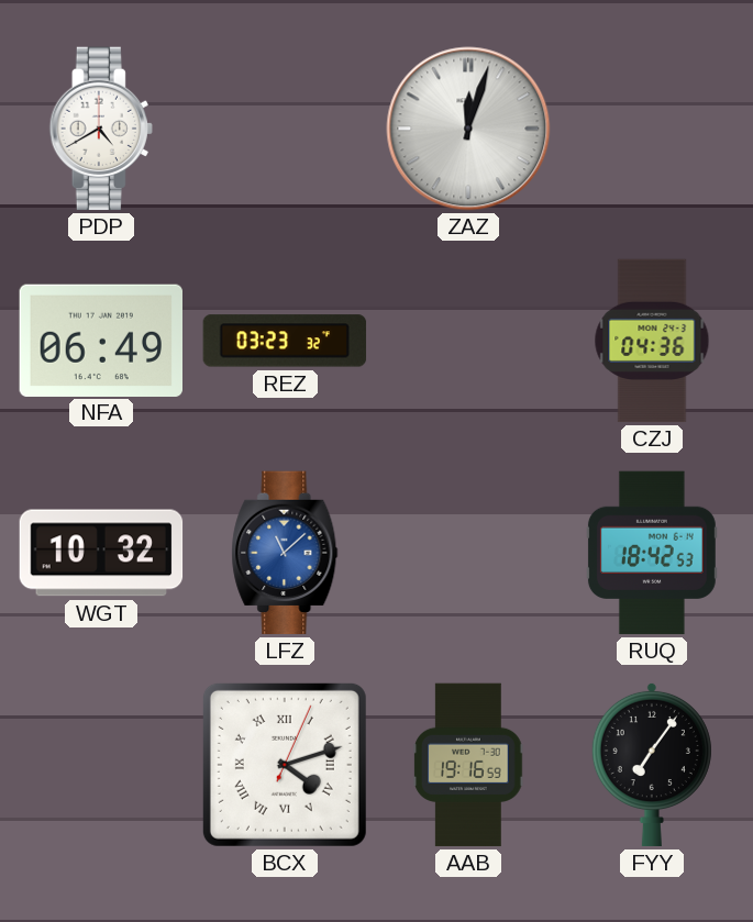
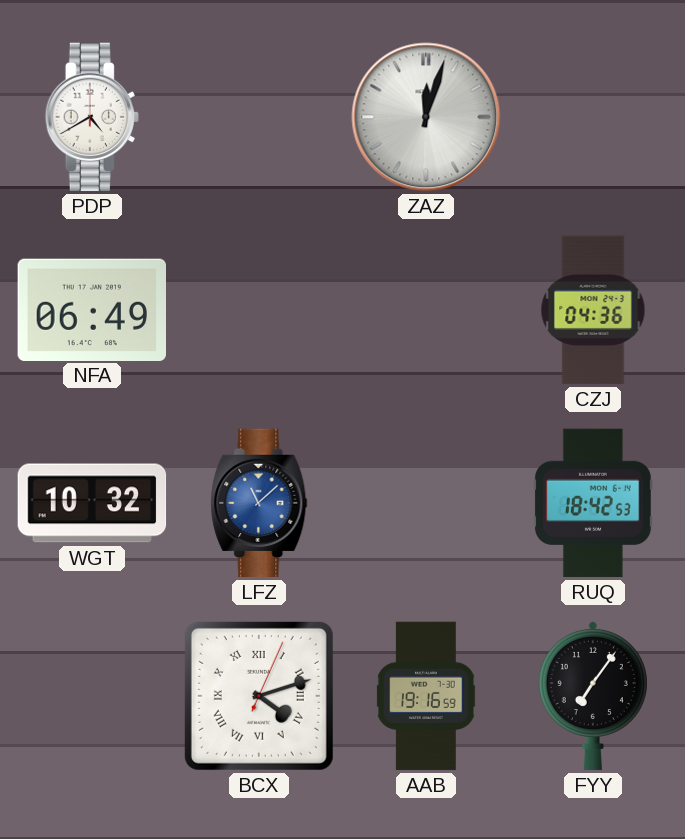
REZ: 03:23 -> none (285, 341)
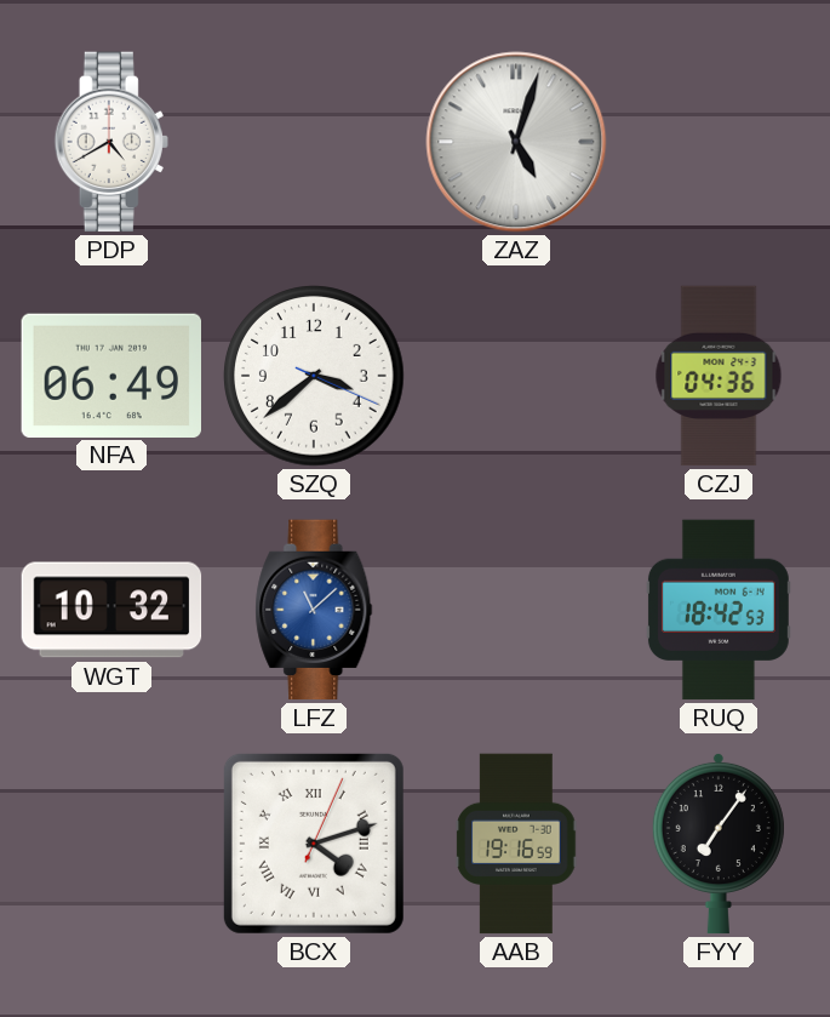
ZAZ: 12:03 -> 5:03 (516, 142)
SZQ: none -> 3:38 (314, 376)
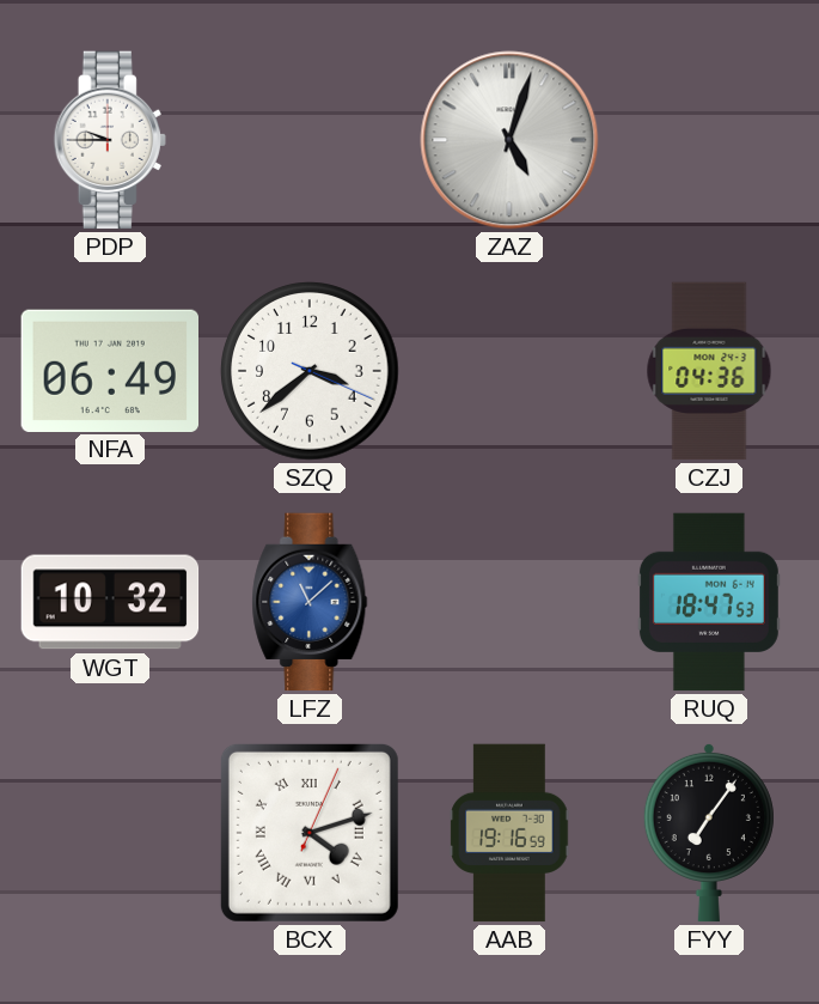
PDP: 4:40 -> 9:45 (110, 140)
RUQ: 18:42 -> 18:47 (709, 602)
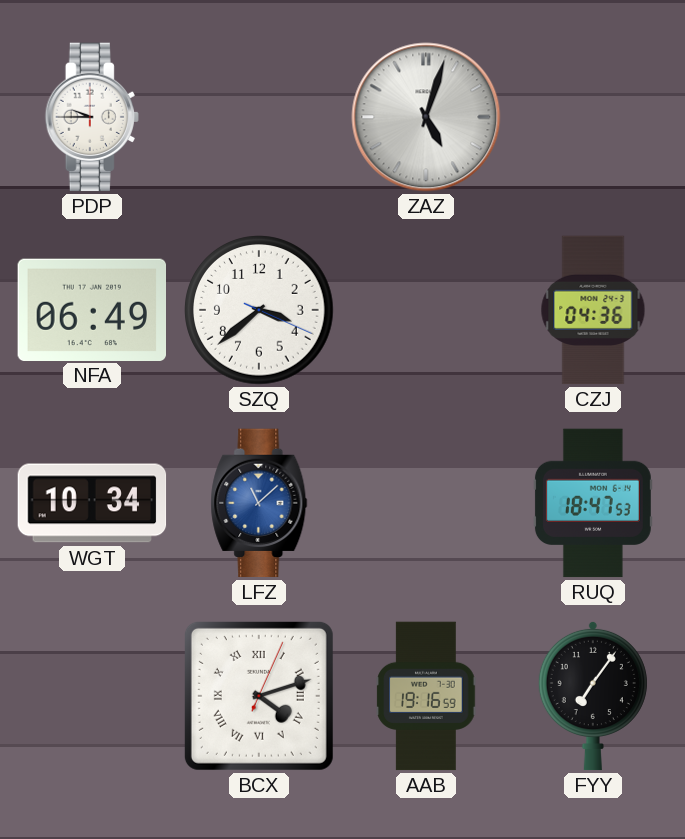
WGT: 10:32 -> 10:34 (92, 503)
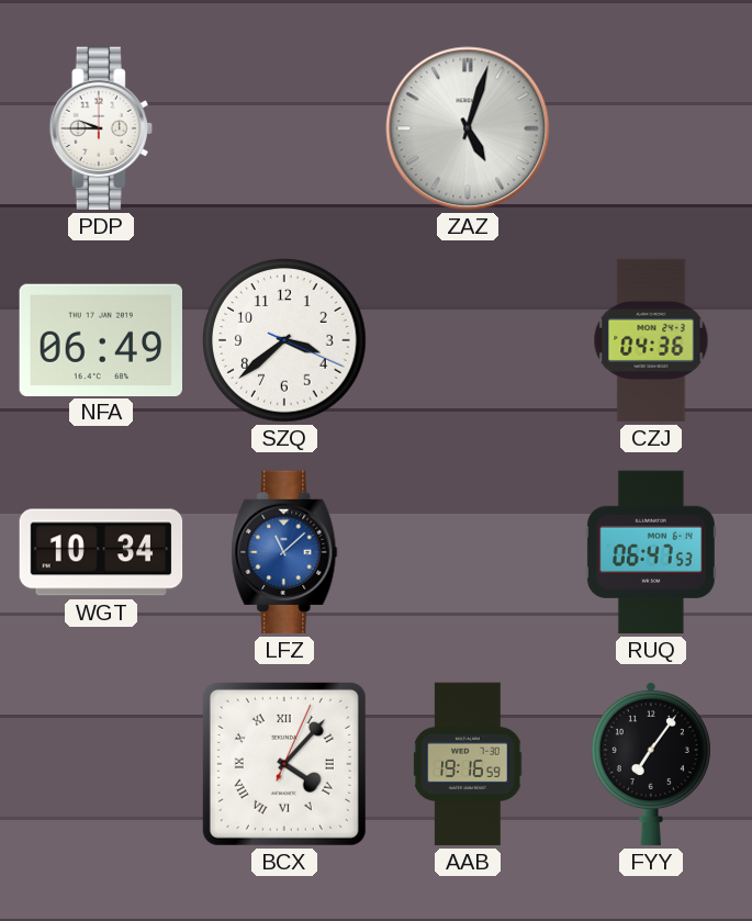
RUQ: 18:47 -> 06:47 (651, 552)
BCX: 4:12 -> 4:07 (284, 764)
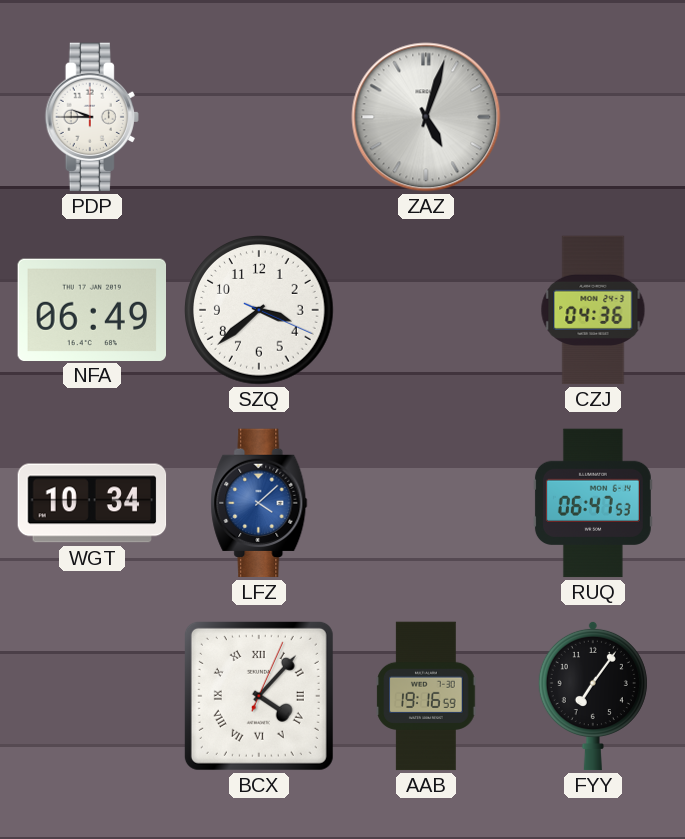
LFZ: 11:08 -> 4:08 (259, 503)
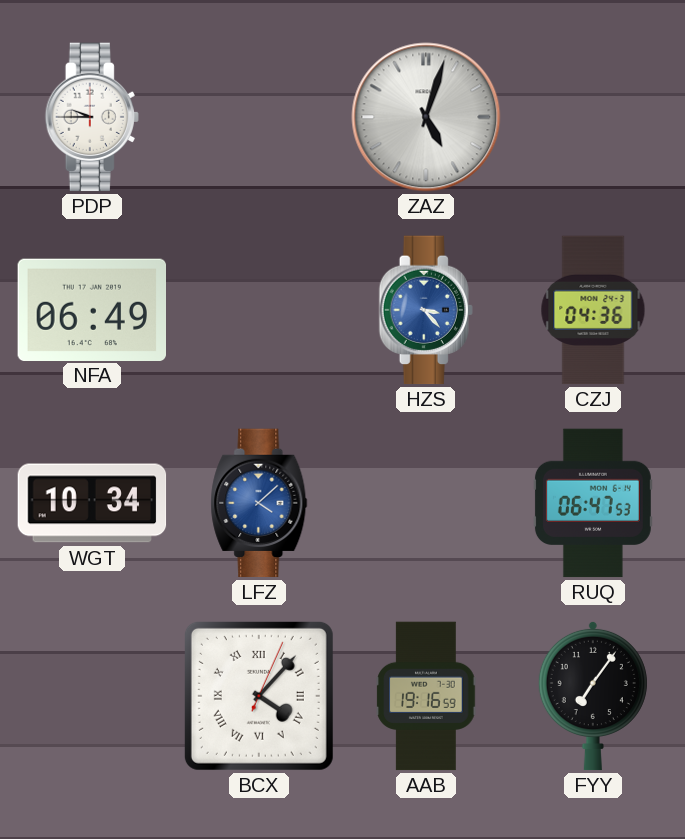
SZQ: 3:38 -> none (259, 310)
HZS: none -> 3:23 (426, 310)
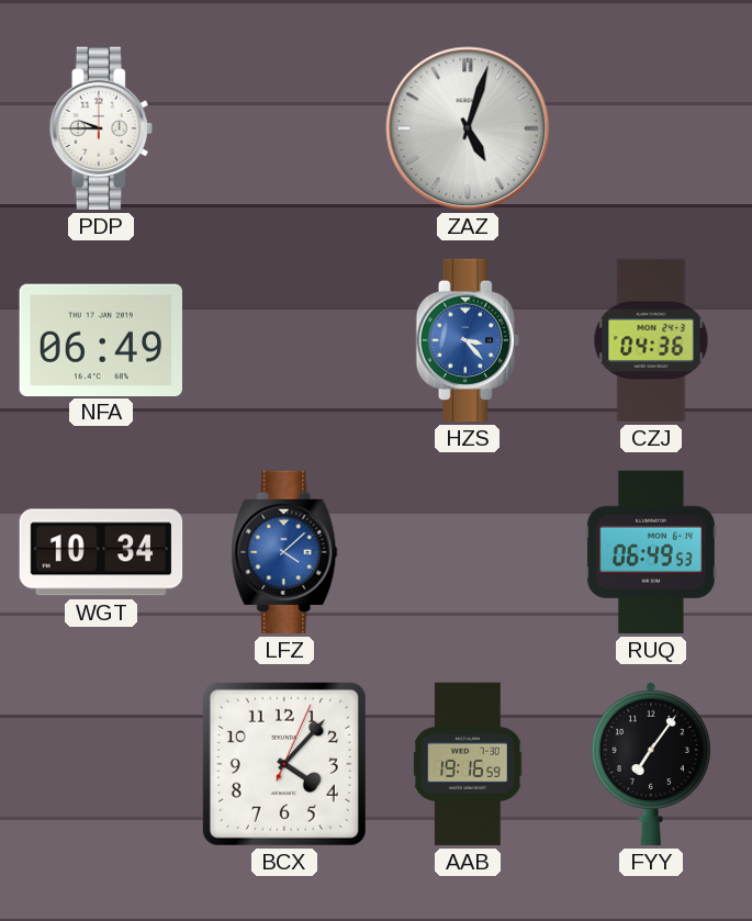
RUQ: 06:47 -> 06:49 (651, 552)
BCX numerals: Roman -> Arabic (284, 764)
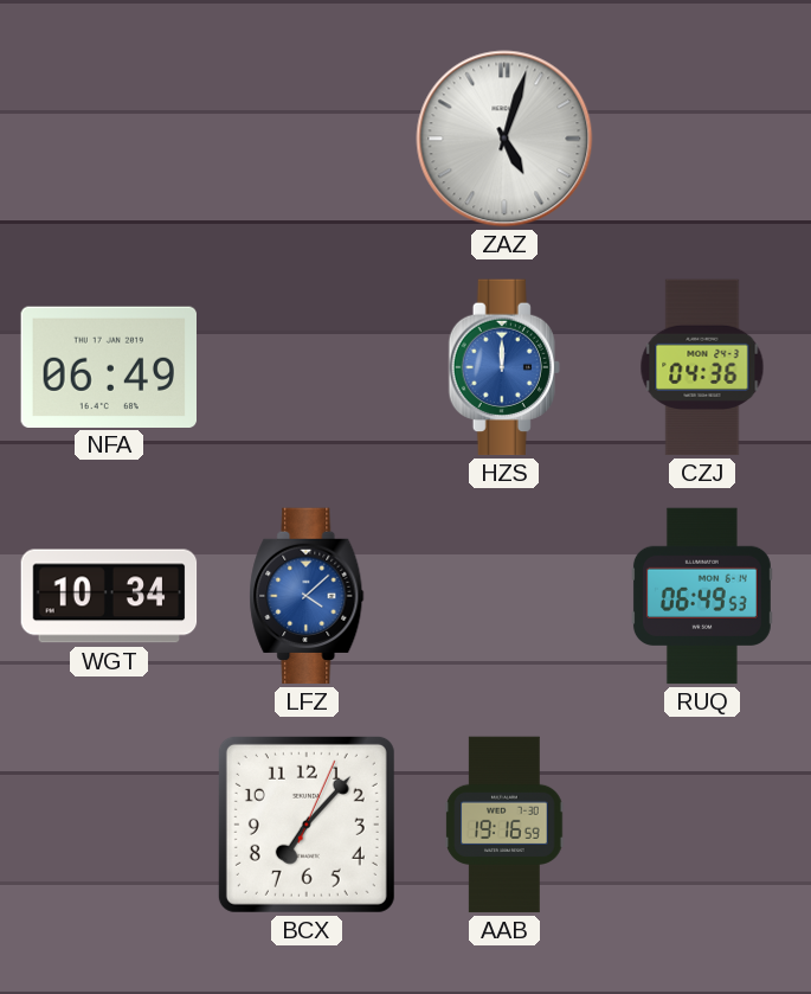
PDP: 9:45 -> none (101, 128)
HZS: 3:23 -> 12:00 (504, 367)
BCX: 4:07 -> 7:07 (307, 825)
FYY: 7:06 -> none (651, 764)
